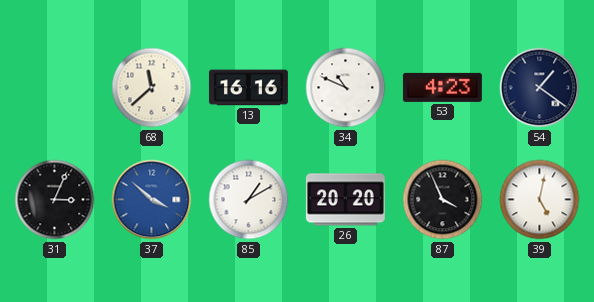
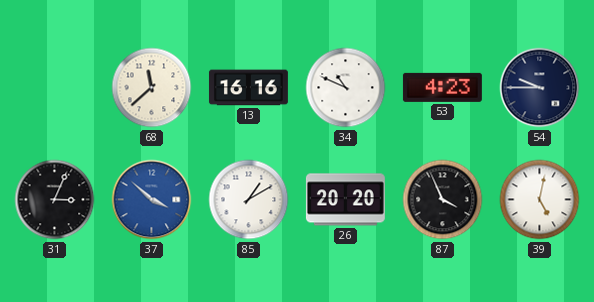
54: 1:21 -> 9:45 (540, 88)
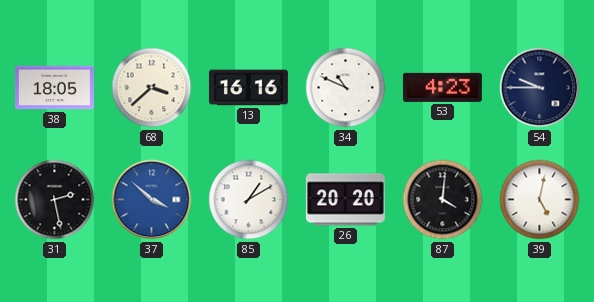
38: none -> 18:05 (54, 88)
68: 11:38 -> 3:38 (152, 88)
31: 3:04 -> 2:28 (55, 200)
87: 3:56 -> 4:01 (443, 200)
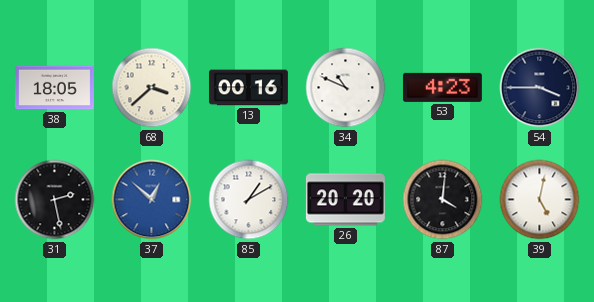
13: 16:16 -> 00:16 (248, 88)
54: 9:45 -> 3:45 (540, 88)
37: 3:52 -> 12:52 (152, 200)
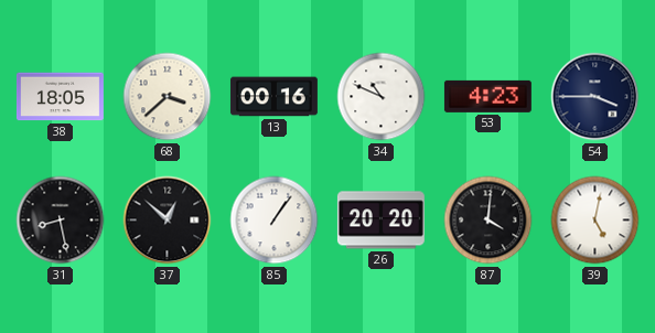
31: 2:28 -> 8:28 (61, 221)
37 dial: blue -> black (168, 221)
85: 1:10 -> 1:06 (275, 221)
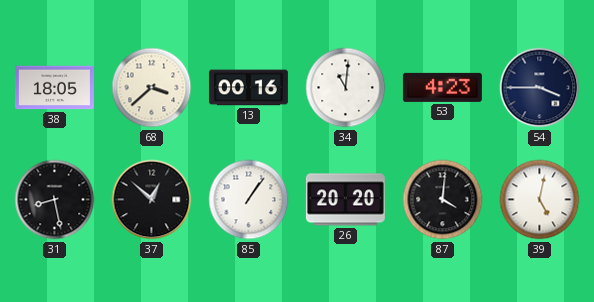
34: 10:49 -> 11:01 (346, 88)
